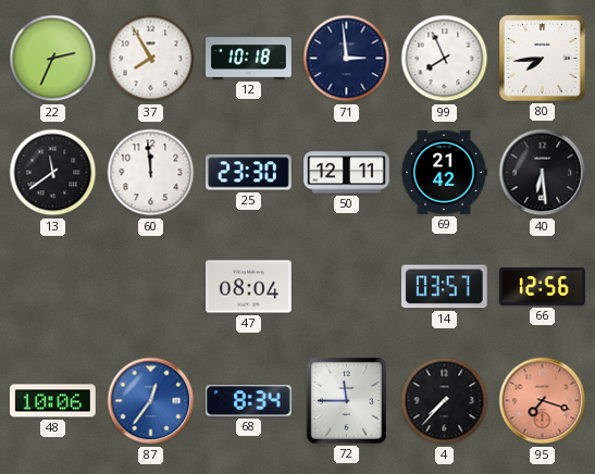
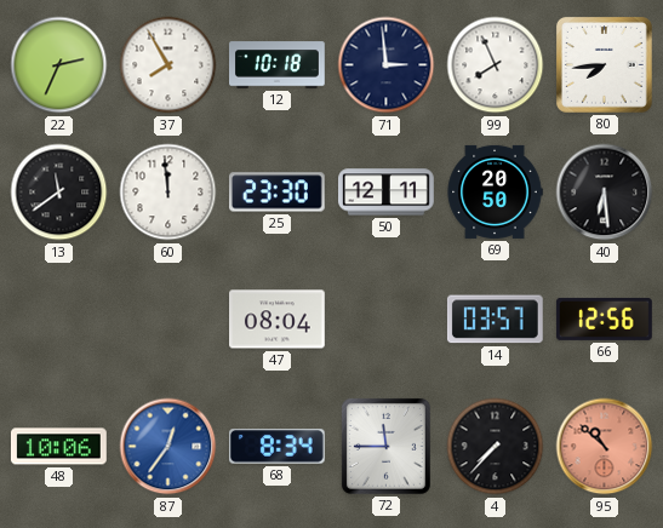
69: 21:42 -> 20:50 (495, 191)
95: 7:18 -> 10:52 (605, 447)
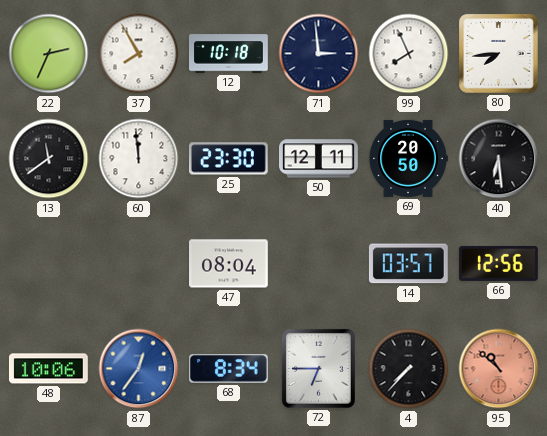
72: 11:45 -> 6:45 (318, 368)
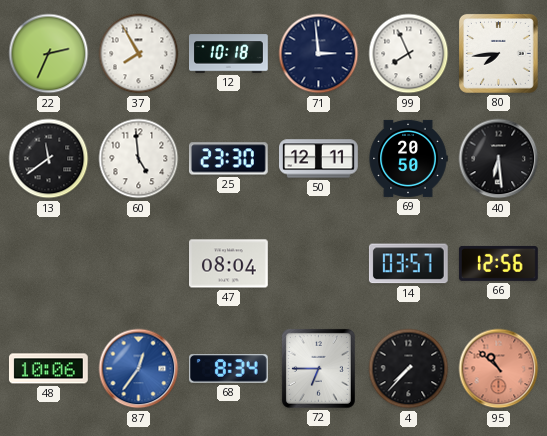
60: 11:59 -> 4:59 (139, 159)
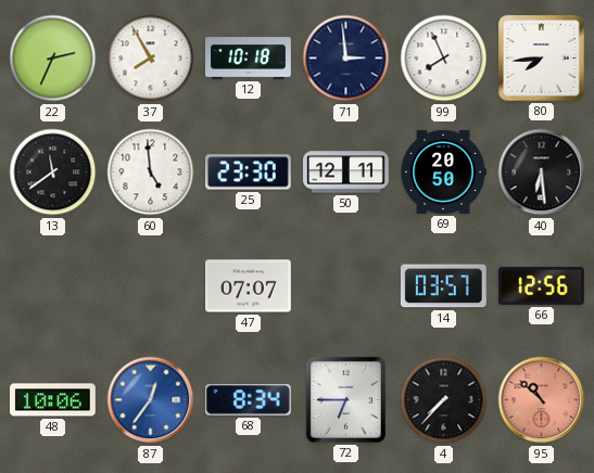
47: 08:04 -> 07:07 (249, 286)
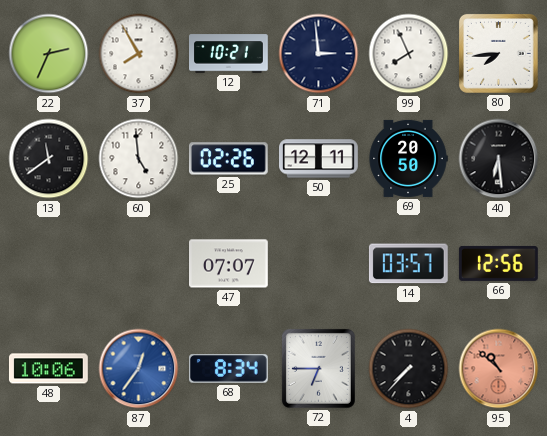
12: 10:18 -> 10:21 (229, 54)
25: 23:30 -> 02:26 (228, 159)
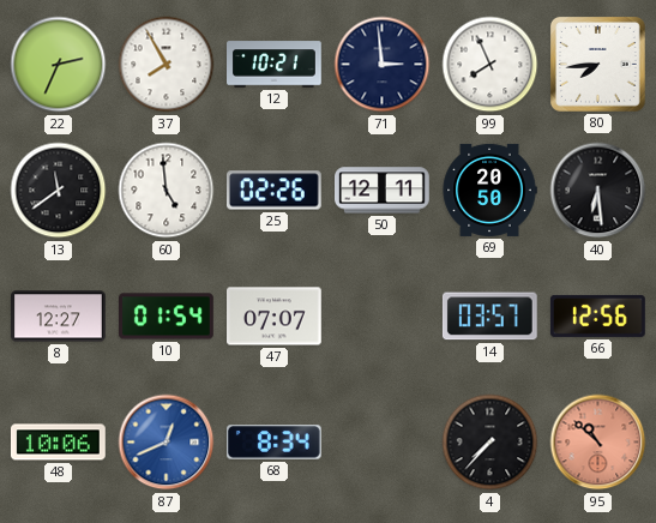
8: none -> 12:27 (59, 317)
10: none -> 01:54 (167, 317)
87: 12:36 -> 12:41 (167, 443)
72: 6:45 -> none (318, 368)
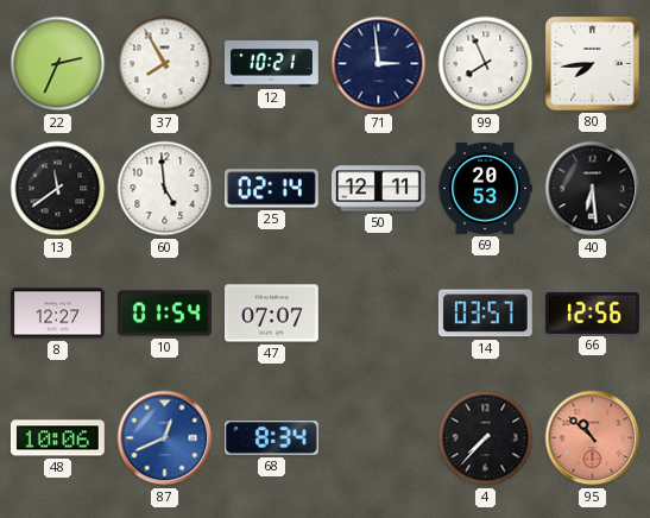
25: 02:26 -> 02:14 (271, 189)
69: 20:50 -> 20:53 (485, 188)
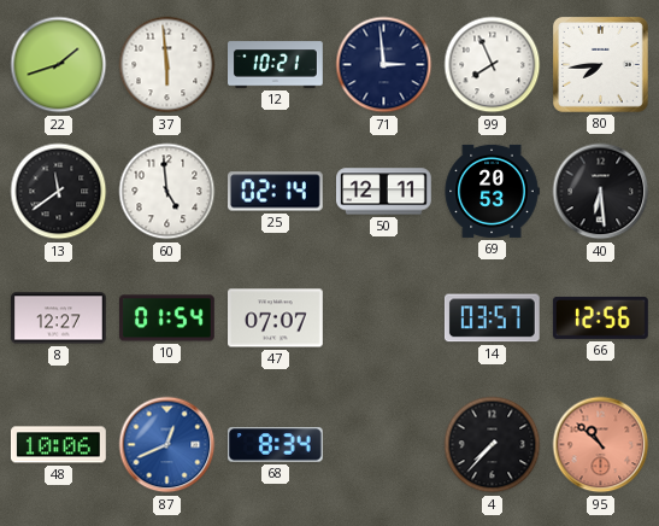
22: 2:34 -> 1:42 (59, 65)
37: 7:55 -> 5:59 (167, 65)
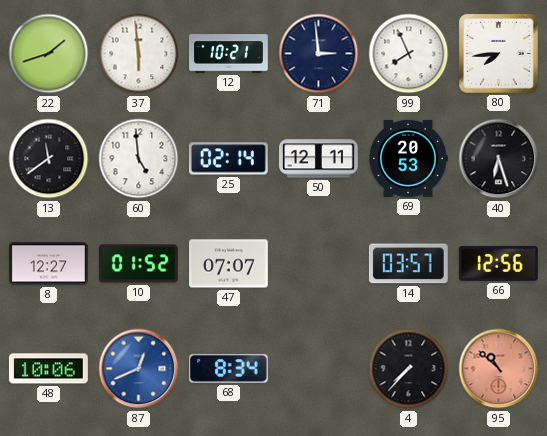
40: 6:29 -> 6:27 (499, 159)
10: 01:54 -> 01:52 (139, 264)
